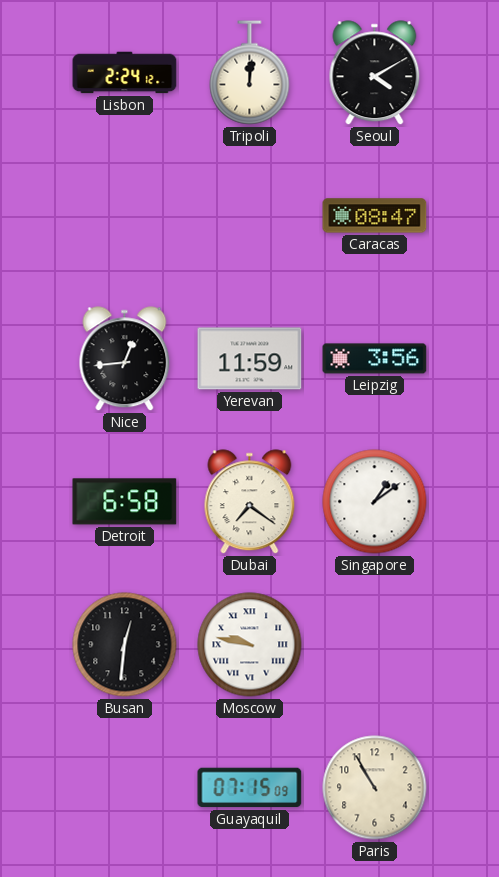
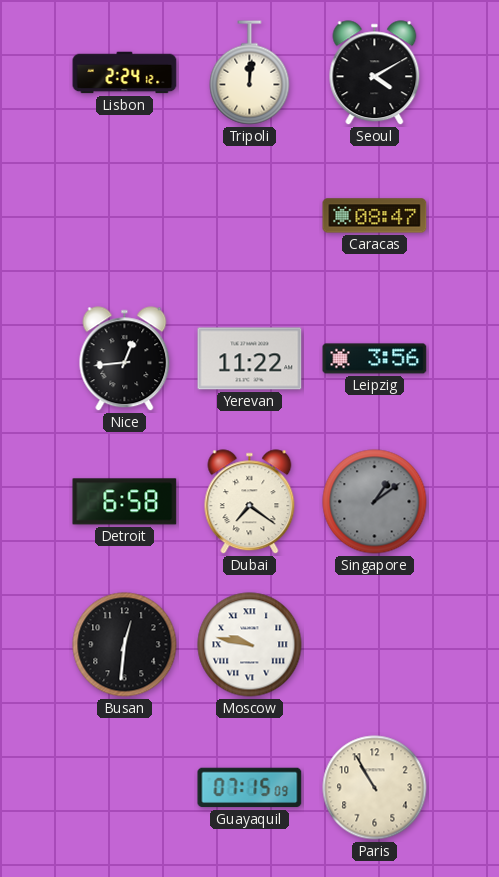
Yerevan: 11:59 -> 11:22 (250, 359)
Singapore dial: white -> grey (375, 502)
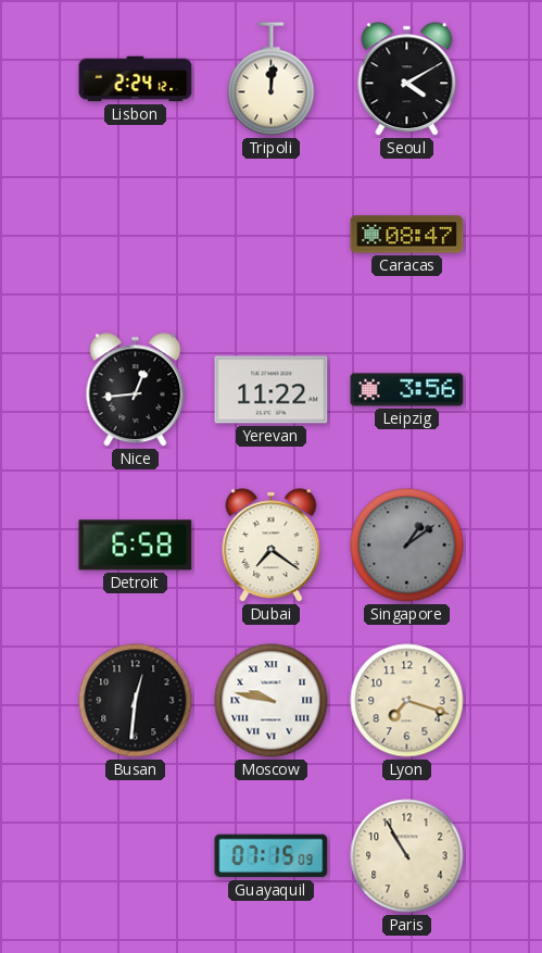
Lyon: none -> 7:18 (407, 701)
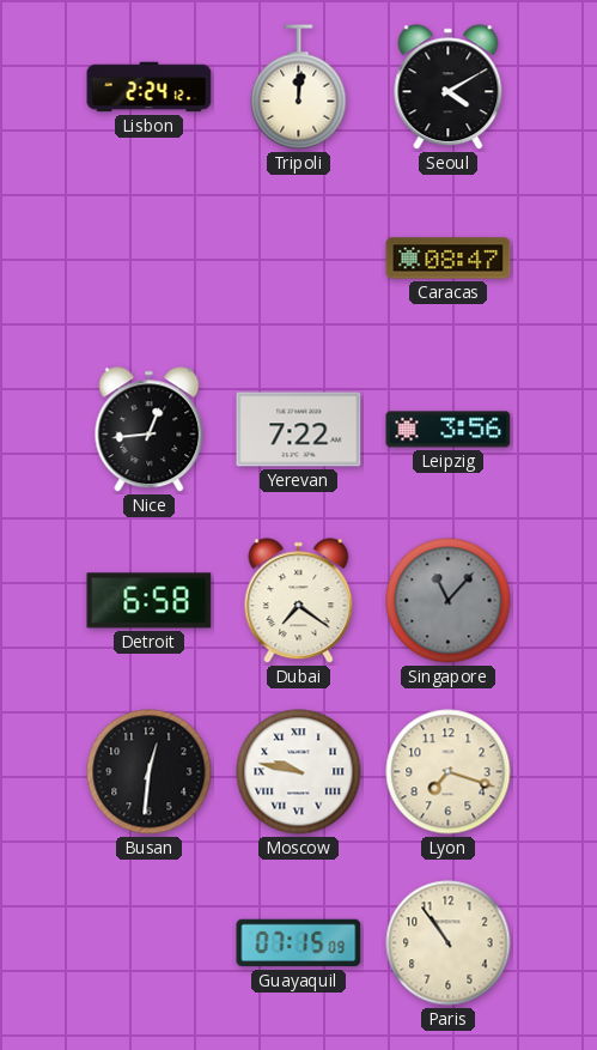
Yerevan: 11:22 -> 7:22 (299, 430)
Singapore: 1:09 -> 11:07 (449, 601)
Paris: 10:55 -> 10:54 (449, 943)
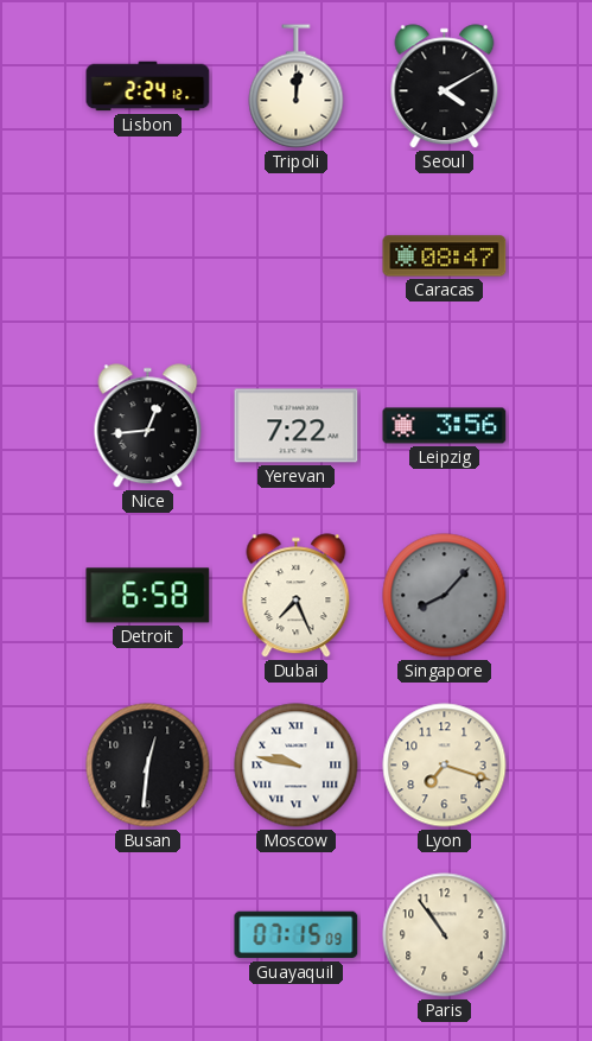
Dubai: 7:21 -> 7:26 (297, 596)
Singapore: 11:07 -> 8:07 (445, 596)
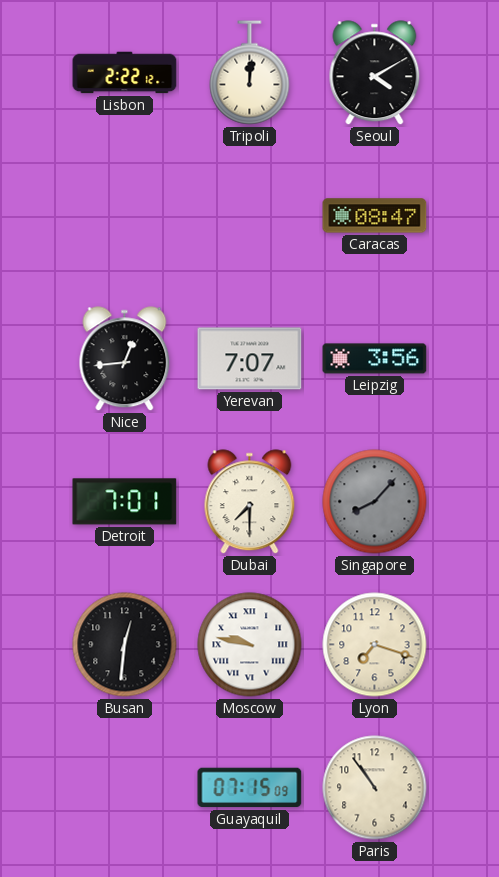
Lisbon: 2:24 -> 2:22 (125, 73)
Yerevan: 7:22 -> 7:07 (250, 359)
Detroit: 6:58 -> 7:01 (125, 502)
Dubai: 7:26 -> 7:30 (250, 502)
